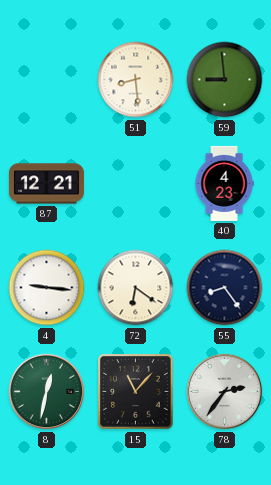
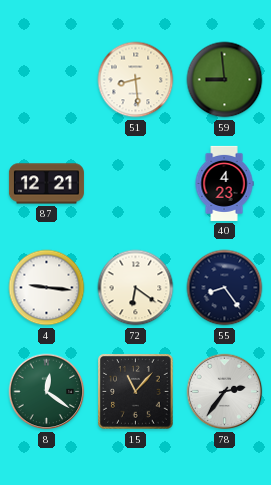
8: 12:32 -> 12:21 (47, 392)
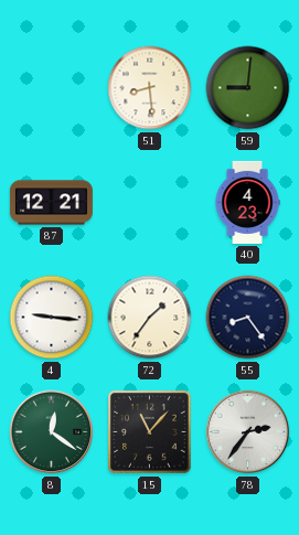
59: 8:59 -> 9:01 (248, 88)
72: 6:21 -> 1:36 (150, 318)
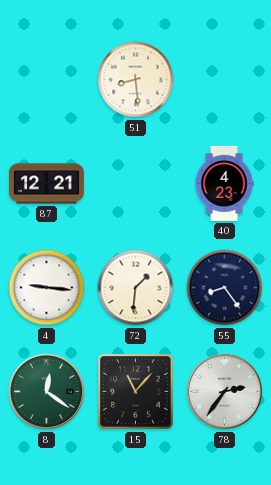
59: 9:01 -> none (248, 88)
72: 1:36 -> 1:31 (136, 288)
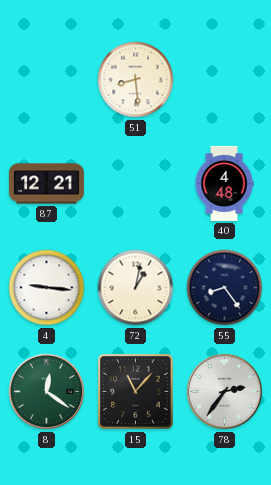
40: 4:23 -> 4:48 (224, 183)
72: 1:31 -> 1:02 (136, 288)
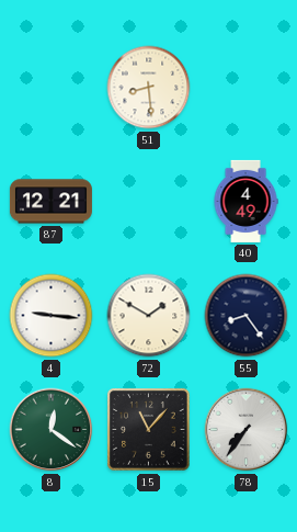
40: 4:48 -> 4:49 (245, 201)
72: 1:02 -> 1:50 (149, 316)
78: 2:36 -> 7:36 (247, 430)
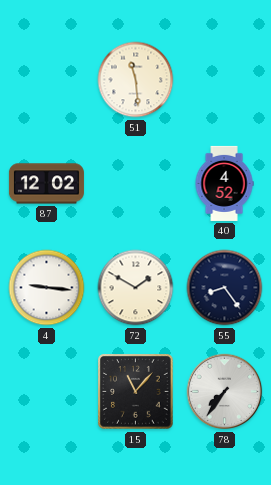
51: 8:29 -> 11:29 (136, 80)
87: 12:21 -> 12:02 (46, 184)
40: 4:49 -> 4:52 (224, 183)
8: 12:21 -> none (52, 430)
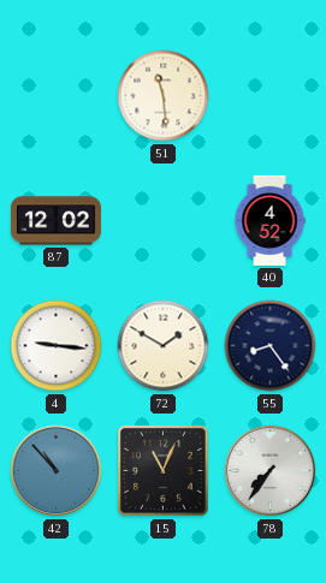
42: none -> 10:53 (57, 471)
15: 11:07 -> 11:04 (164, 471)
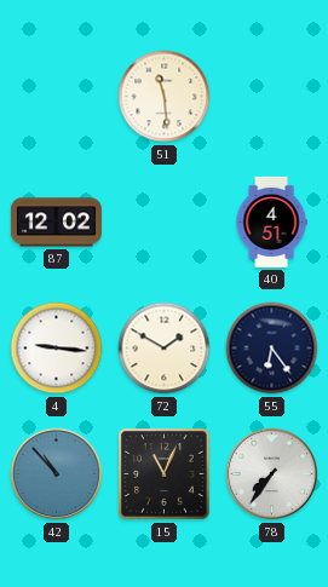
40: 4:52 -> 4:51 (271, 221)
55: 8:24 -> 6:24 (272, 349)
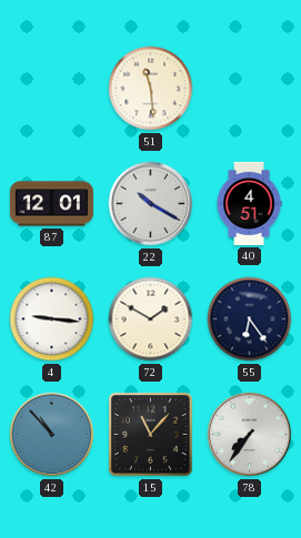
87: 12:02 -> 12:01 (51, 204)
22: none -> 10:20 (151, 204)
15: 11:04 -> 11:07 (151, 435)
